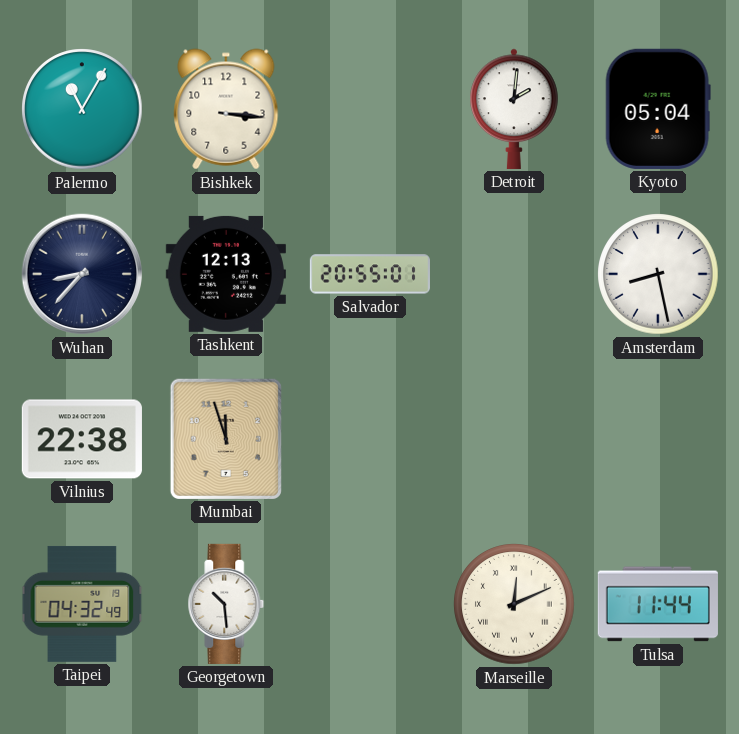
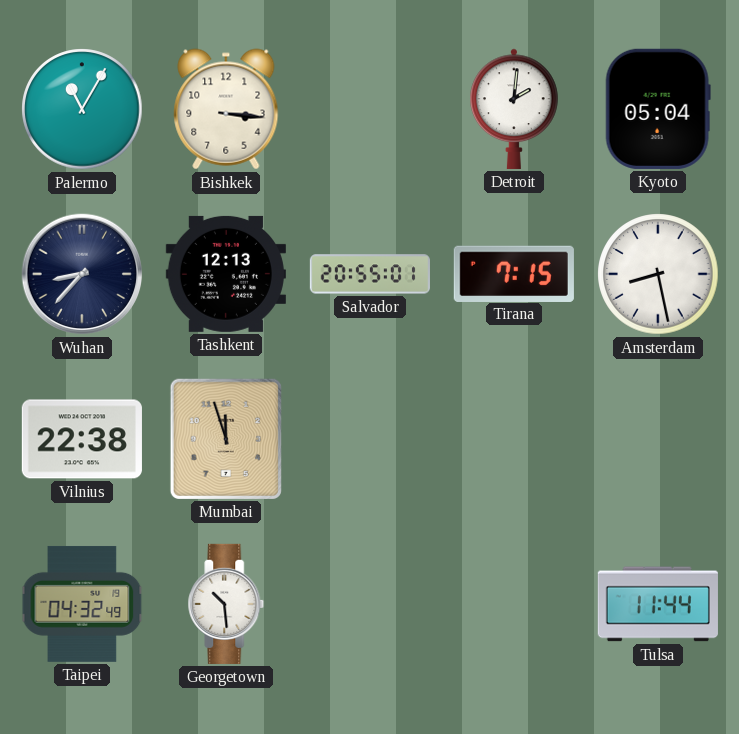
Tirana: none -> 7:15 (514, 273)
Marseille: 12:11 -> none (514, 604)
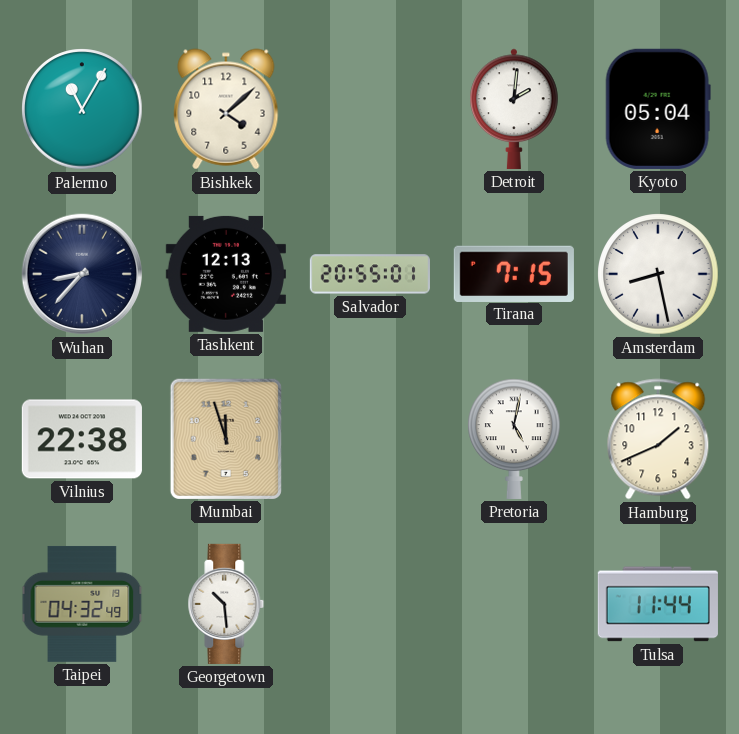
Bishkek: 3:16 -> 4:08 (226, 109)
Pretoria: none -> 5:02 (515, 439)
Hamburg: none -> 1:41 (658, 439)
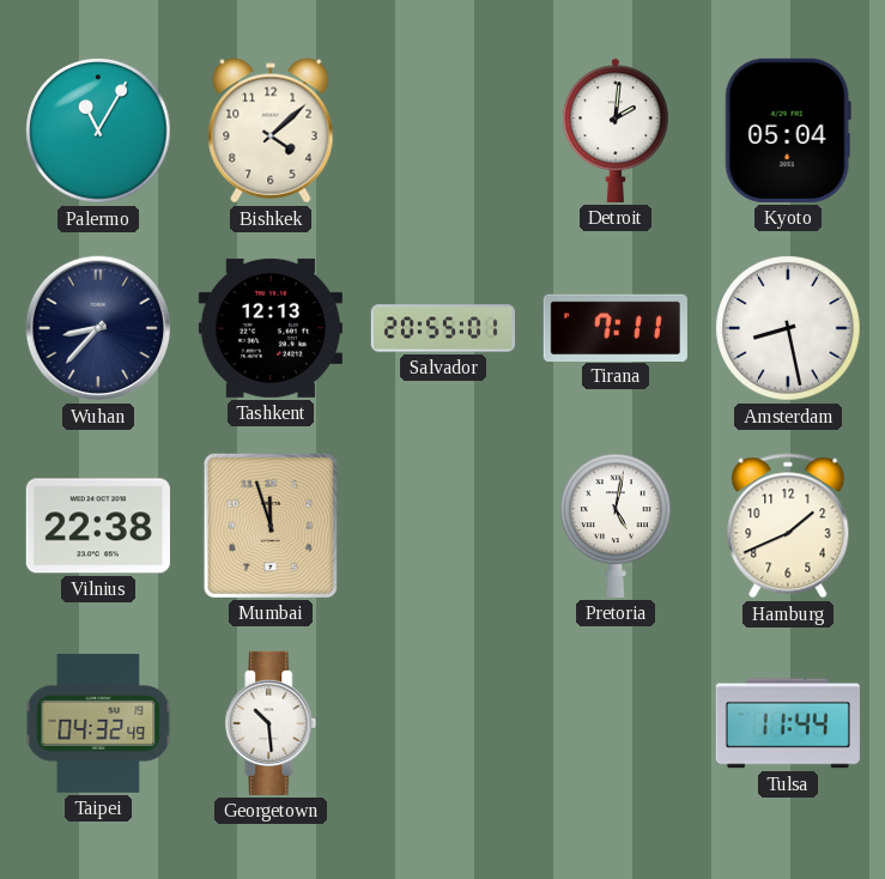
Tirana: 7:15 -> 7:11 (616, 327)
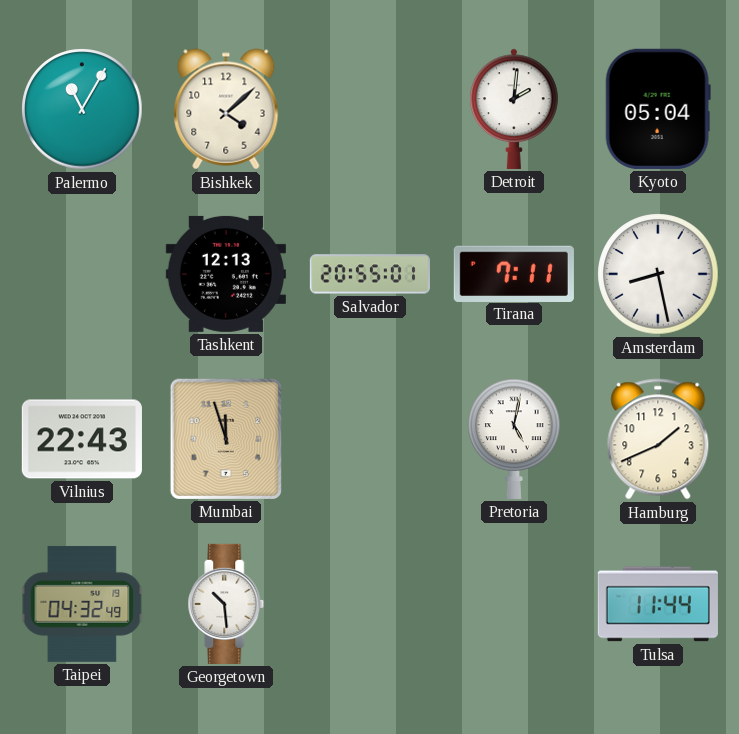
Wuhan: 8:37 -> none (98, 328)
Vilnius: 22:38 -> 22:43 (82, 439)
